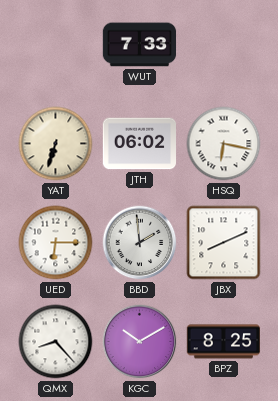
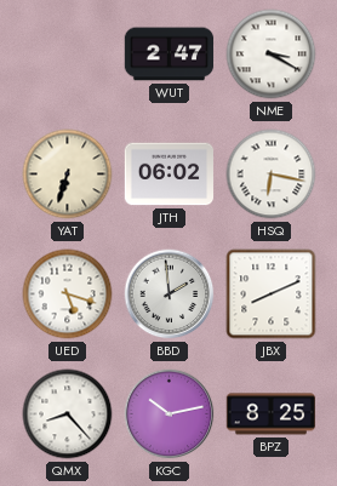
WUT: 7:33 -> 2:47 (170, 55)
NME: none -> 3:20 (272, 55)
UED: 6:15 -> 5:18 (68, 295)
KGC: 10:10 -> 10:13 (170, 414)
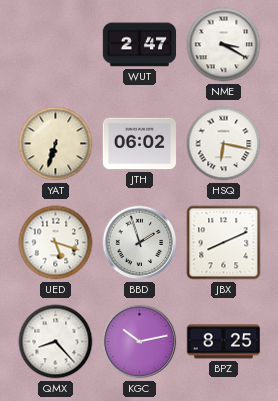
BBD: 1:59 -> 1:57 (140, 243)
